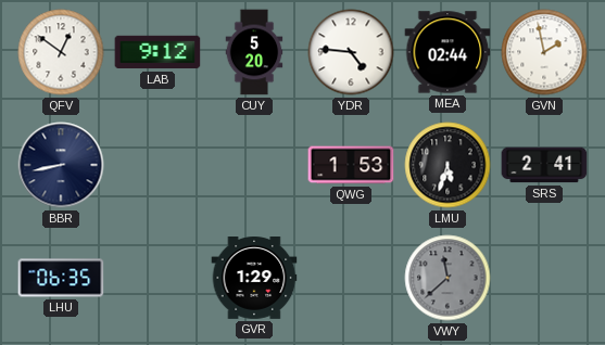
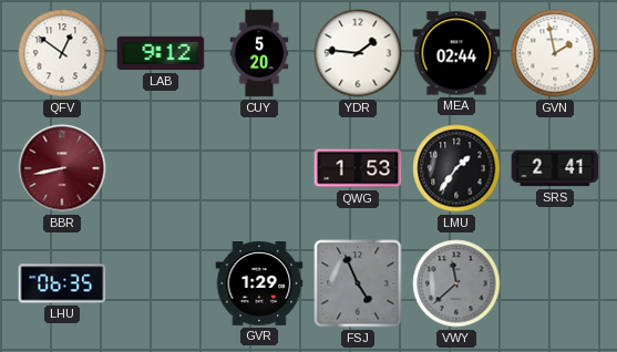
YDR: 4:46 -> 1:46 (358, 53)
BBR dial: navy -> burgundy (62, 168)
LMU: 5:33 -> 1:36 (456, 168)
FSJ: none -> 4:56 (358, 283)
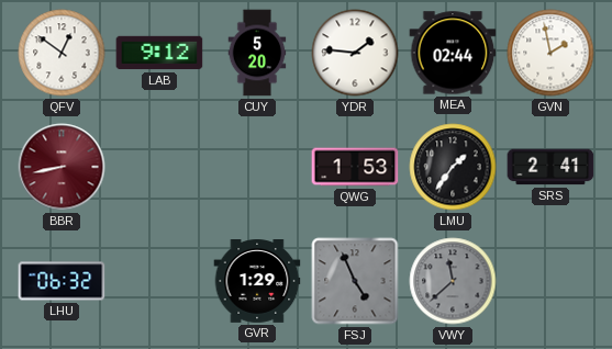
LHU: 06:35 -> 06:32 (62, 281)
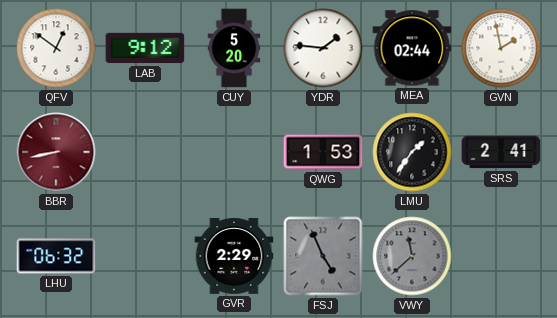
GVR: 1:29 -> 2:29 (234, 257)
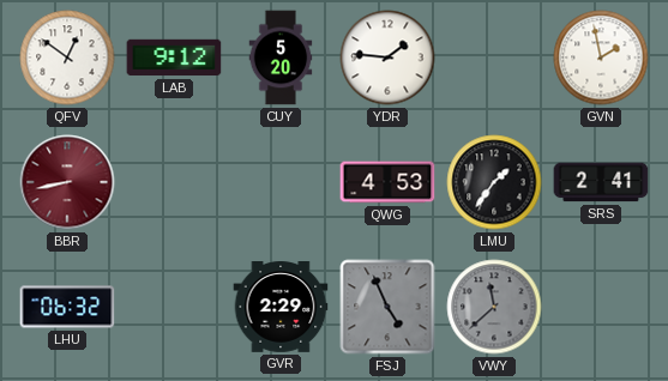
MEA: 02:44 -> none (412, 48)
QWG: 1:53 -> 4:53 (387, 182)
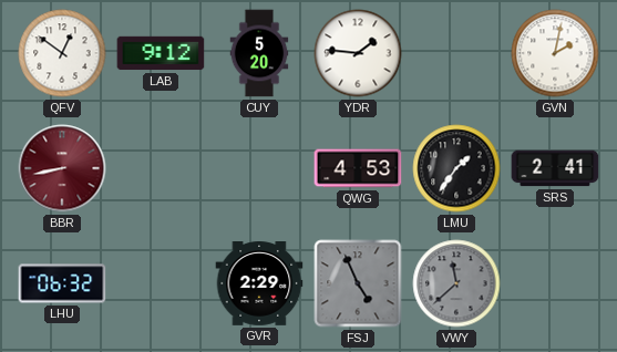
GVN: 1:58 -> 2:02 (555, 53)
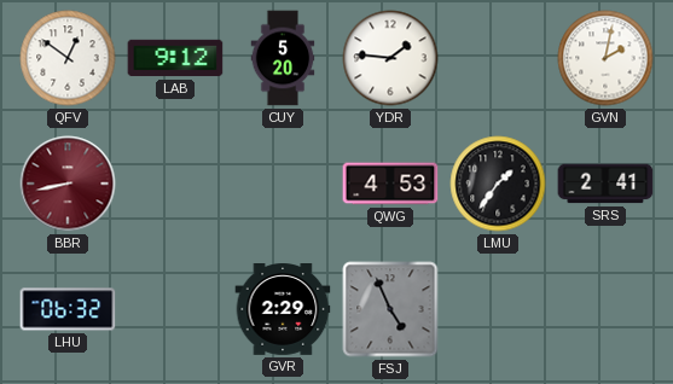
VWY: 11:38 -> none (456, 283)
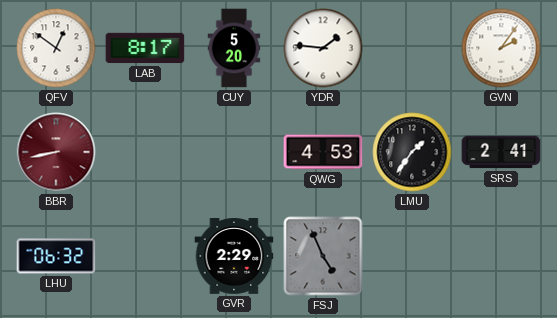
LAB: 9:12 -> 8:17 (145, 48)
GVN: 2:02 -> 2:06 (501, 48)
